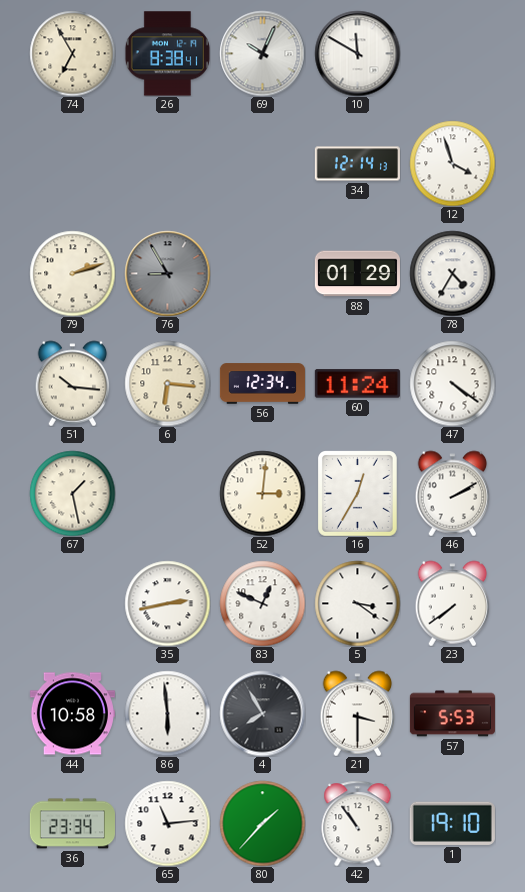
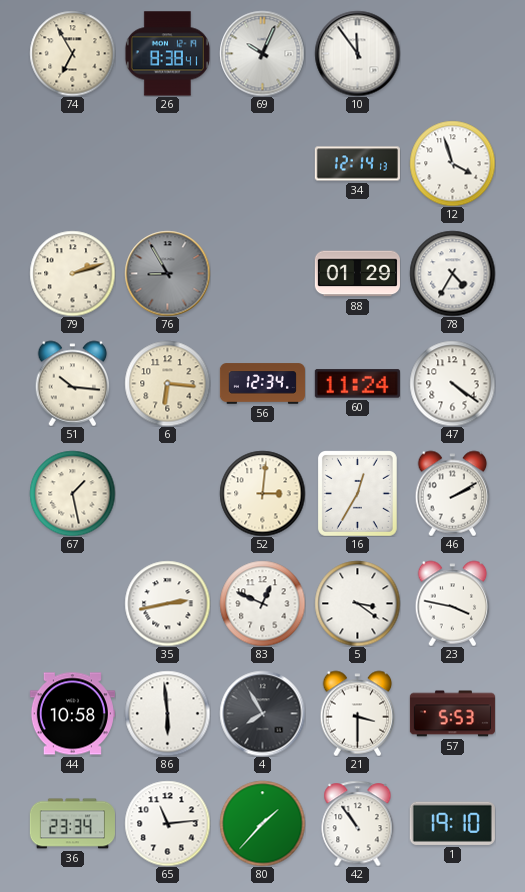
10: 11:50 -> 11:54 (357, 53)
23: 7:39 -> 3:47 (453, 603)
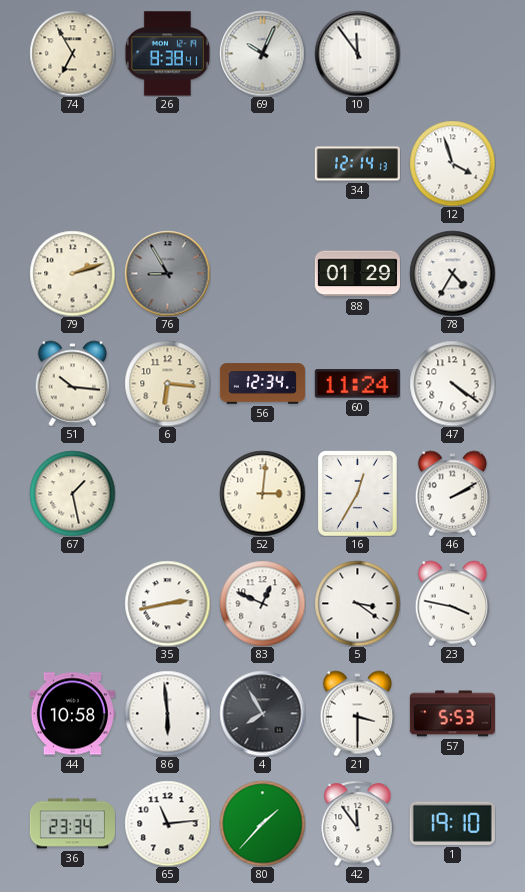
42: 10:54 -> 11:54 (358, 823)
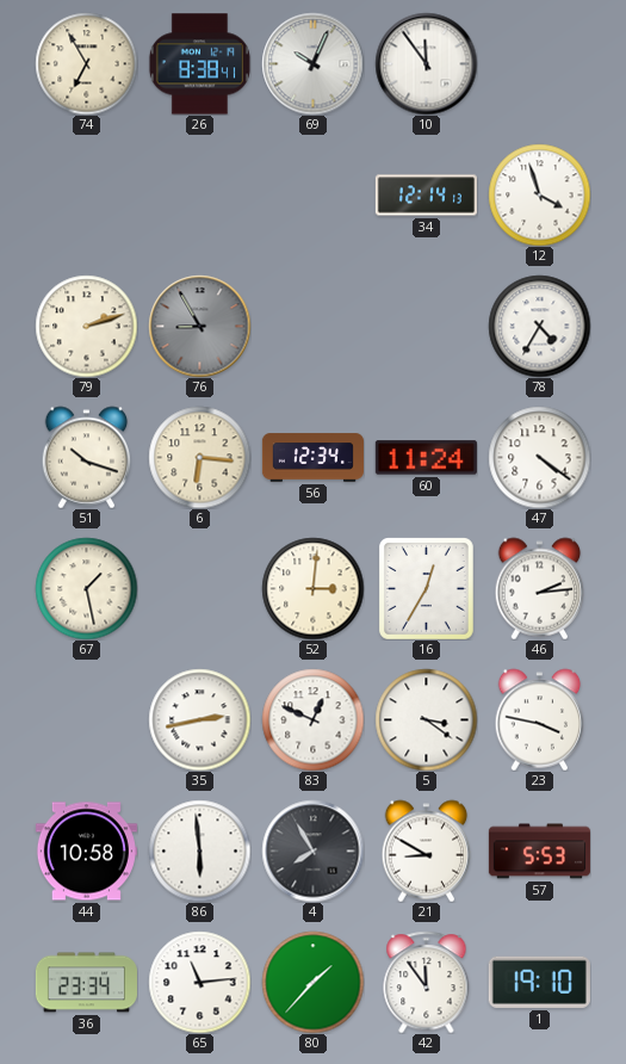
88: 01:29 -> none (357, 274)
51: 10:16 -> 10:18 (87, 457)
46: 2:10 -> 2:14 (540, 588)
21: 3:30 -> 8:50 (427, 850)
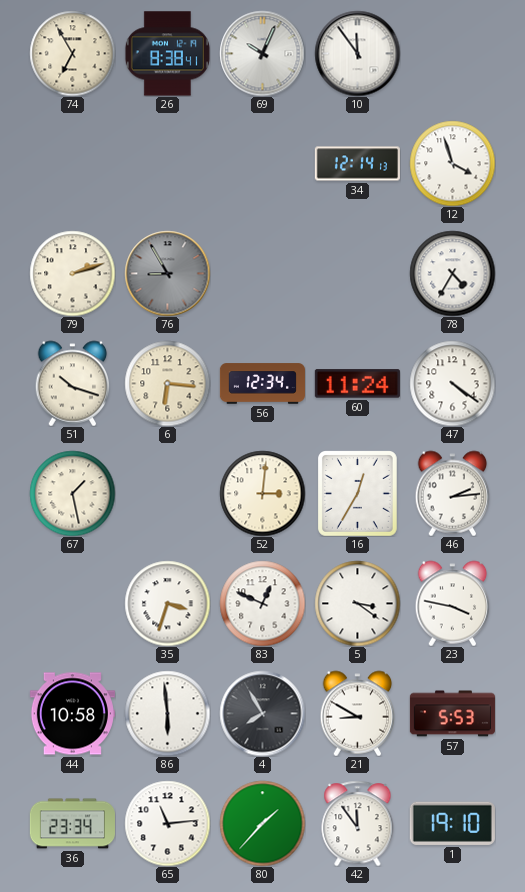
35: 2:43 -> 3:33 (167, 603)
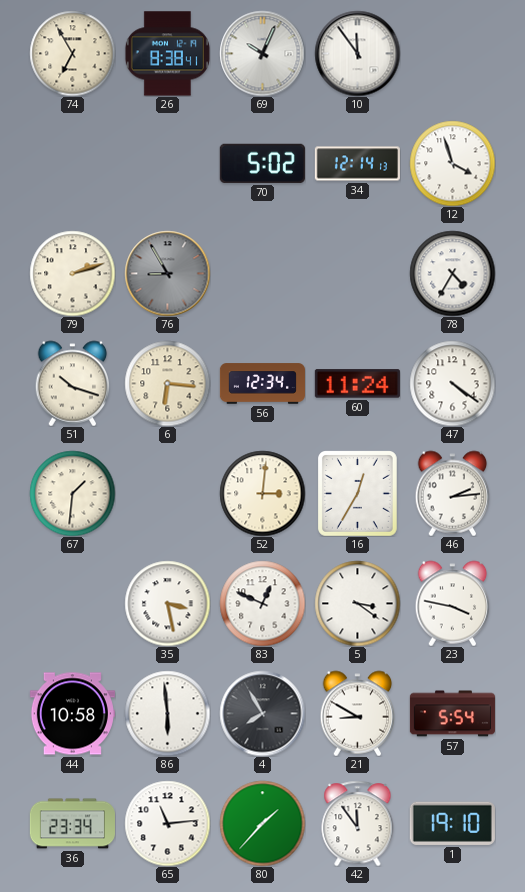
70: none -> 5:02 (262, 163)
67: 1:28 -> 1:31 (72, 493)
35: 3:33 -> 3:28 (167, 603)
57: 5:53 -> 5:54 (452, 714)
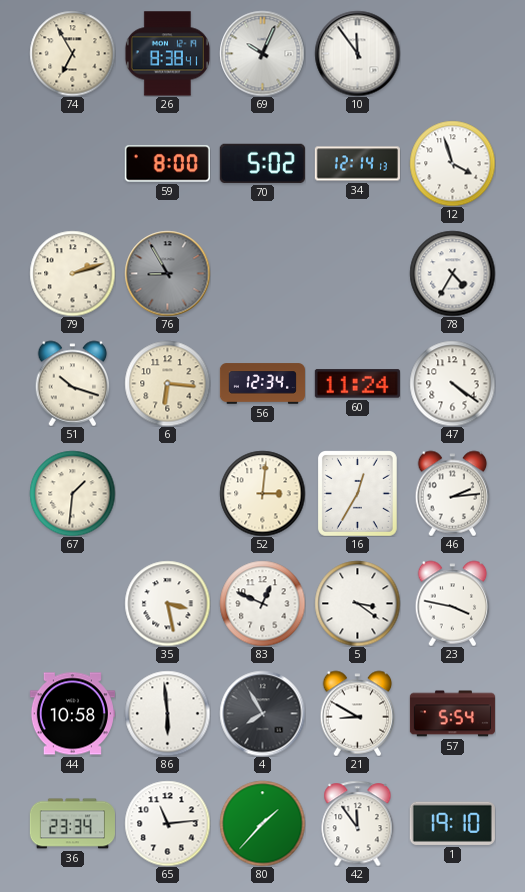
59: none -> 8:00 (167, 164)
